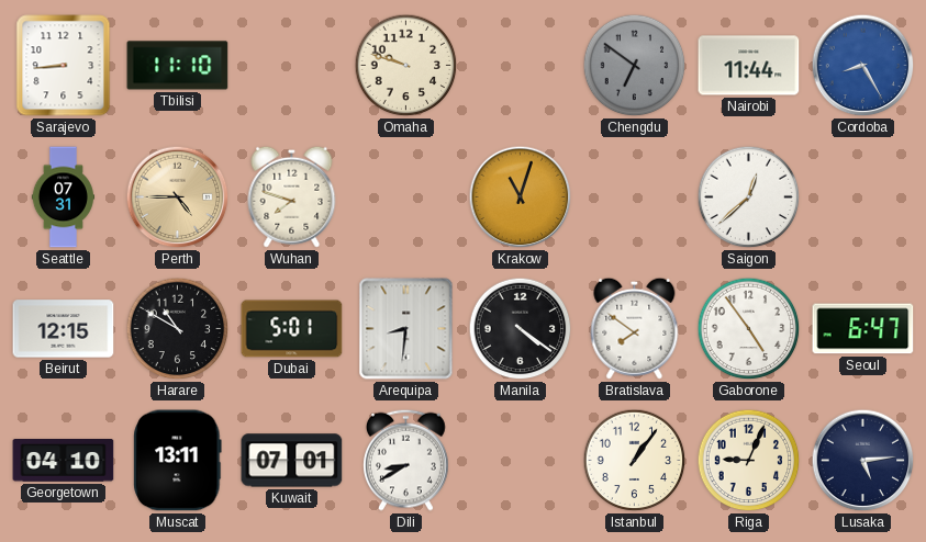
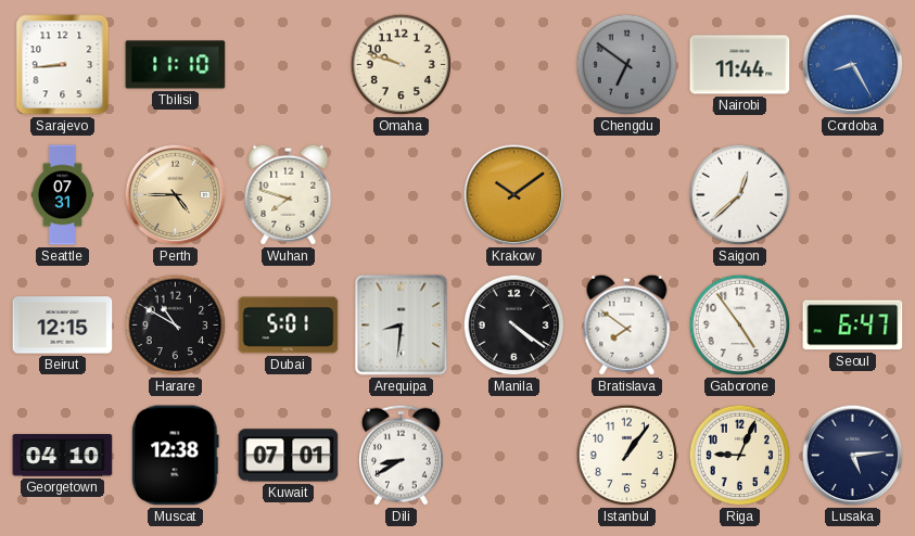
Krakow: 11:03 -> 10:09 (514, 195)
Muscat: 13:11 -> 12:38 (176, 456)
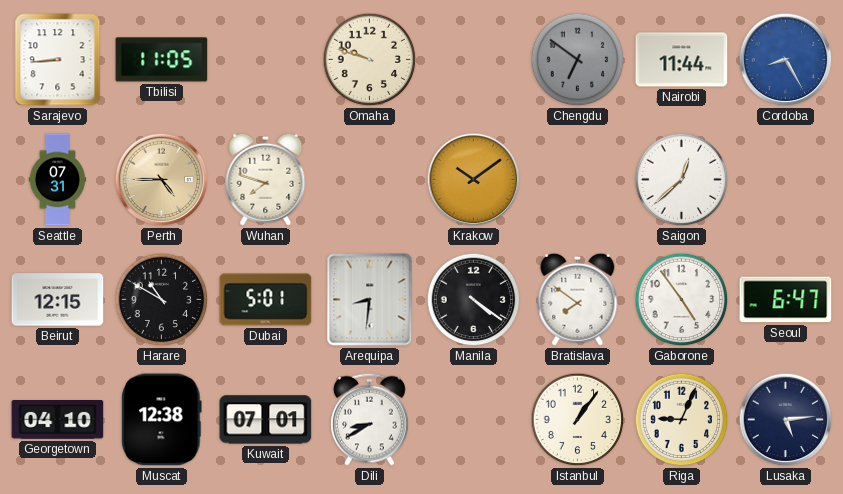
Tbilisi: 11:10 -> 11:05 (162, 60)
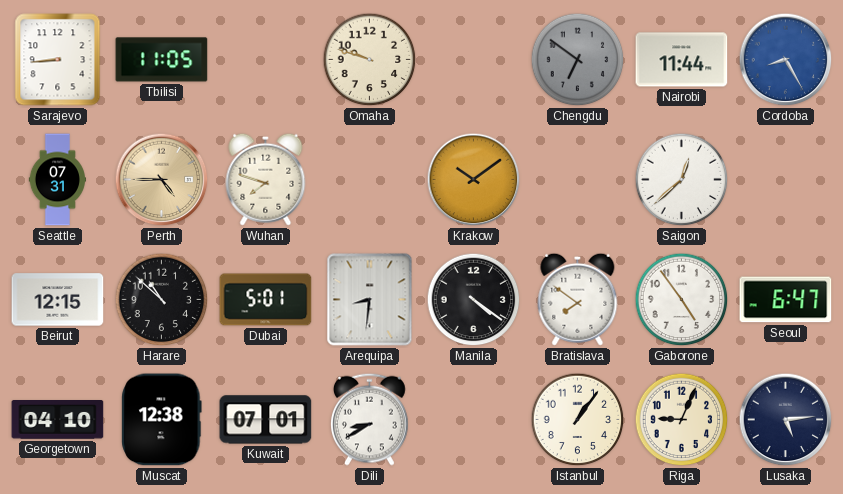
Harare: 10:50 -> 10:52 (162, 300)
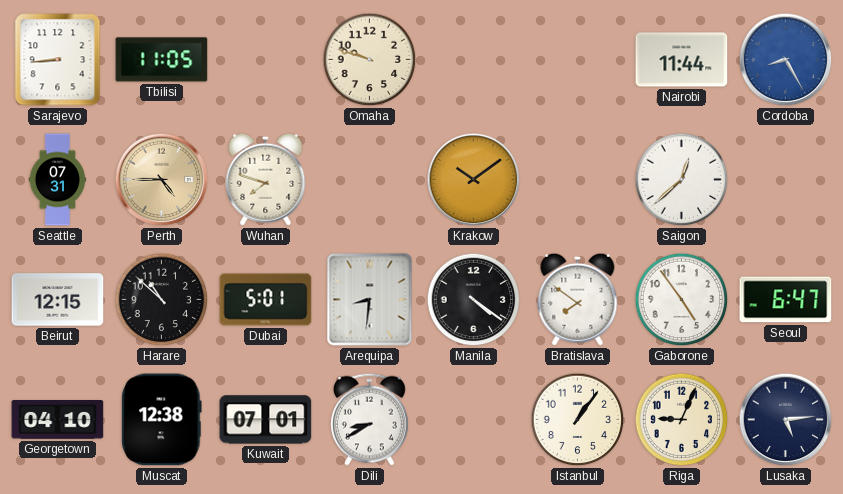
Chengdu: 6:51 -> none (578, 60)
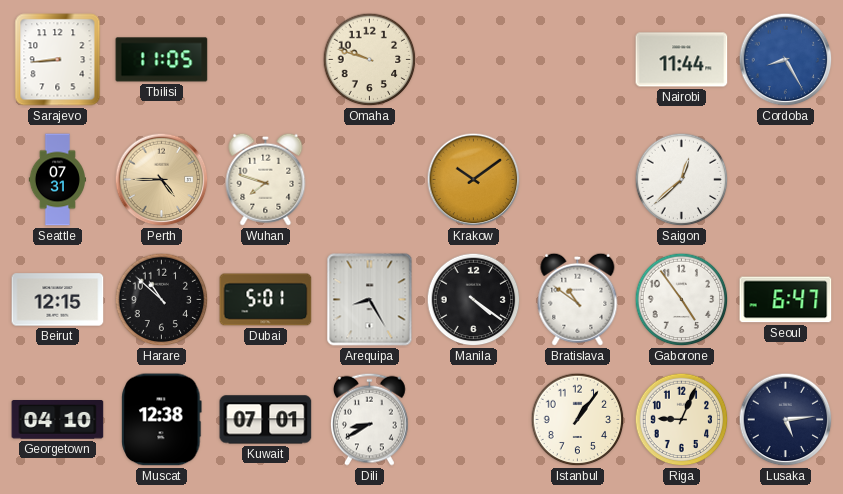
Arequipa: 8:31 -> 8:25 (370, 300)
Bratislava: 7:51 -> 10:51 (578, 299)
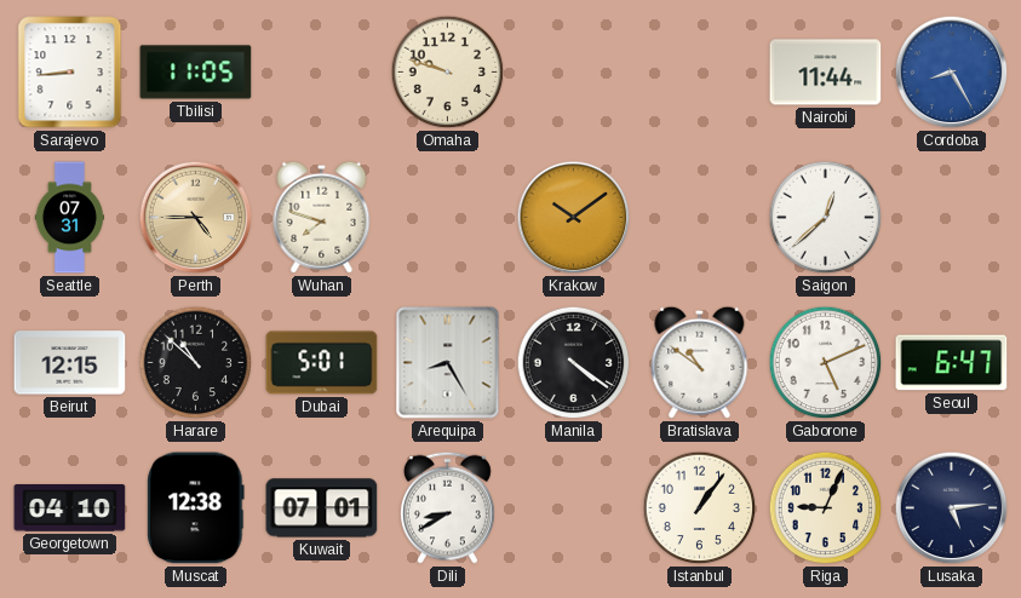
Gaborone: 4:54 -> 5:11 (826, 363)
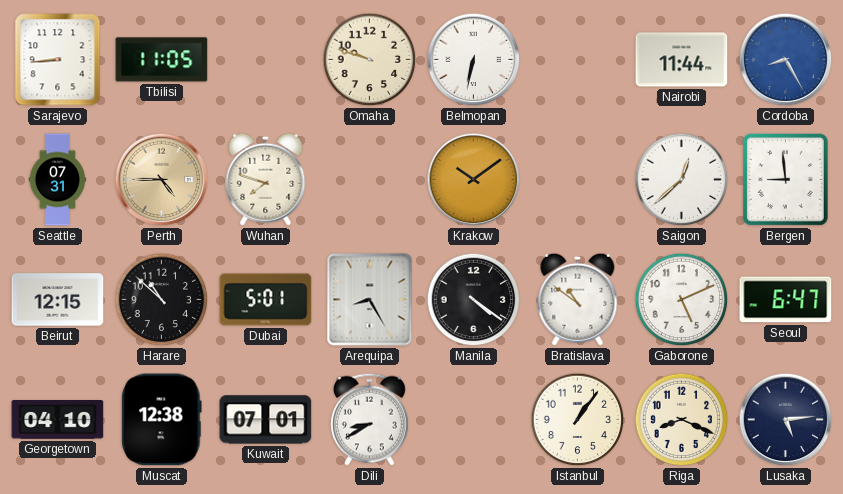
Belmopan: none -> 6:32 (474, 60)
Bergen: none -> 8:59 (785, 180)
Riga: 9:04 -> 8:19 (682, 420)
